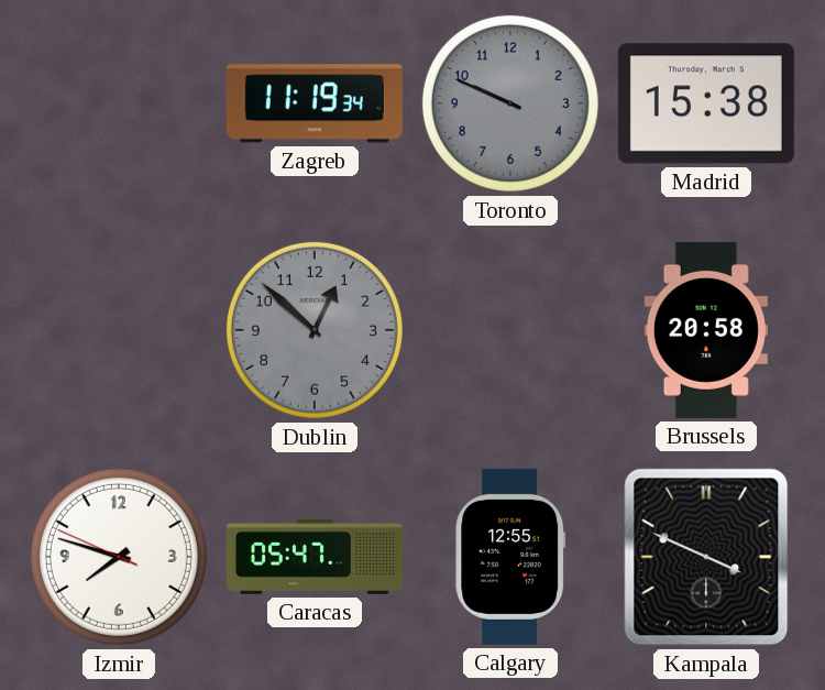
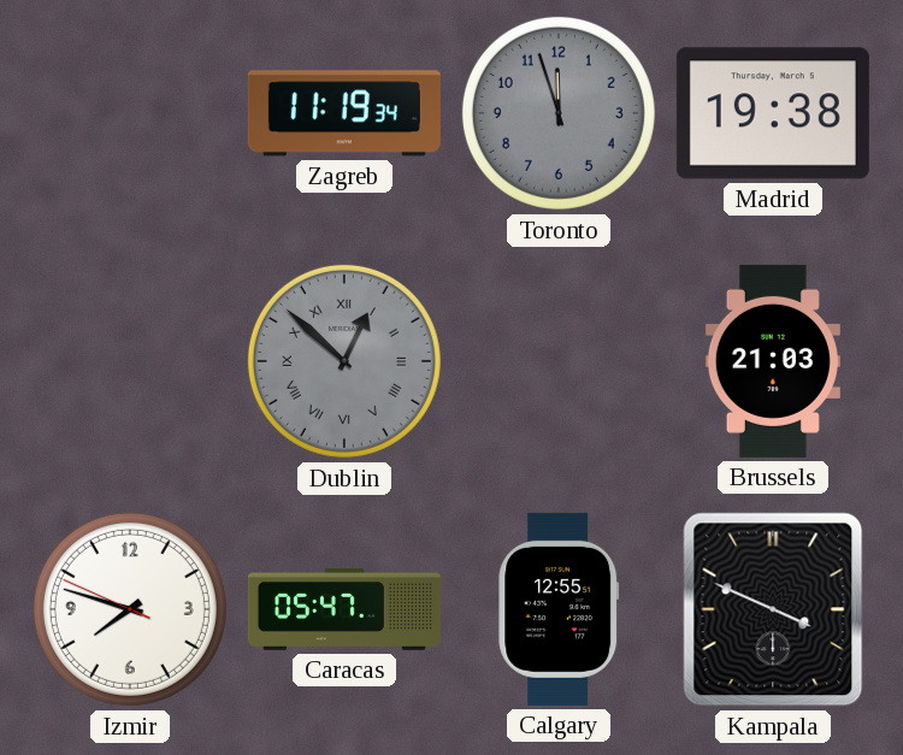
Toronto: 9:49 -> 11:57 (559, 113)
Madrid: 15:38 -> 19:38 (773, 113)
Dublin numerals: Arabic -> Roman (344, 361)
Brussels: 20:58 -> 21:03 (773, 361)
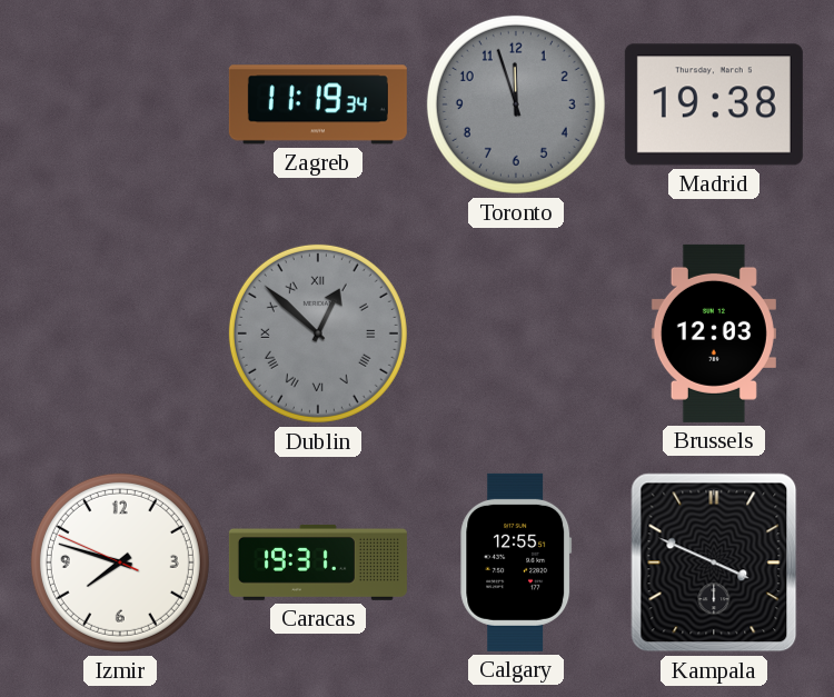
Brussels: 21:03 -> 12:03 (714, 333)
Caracas: 05:47 -> 19:31 (318, 562)
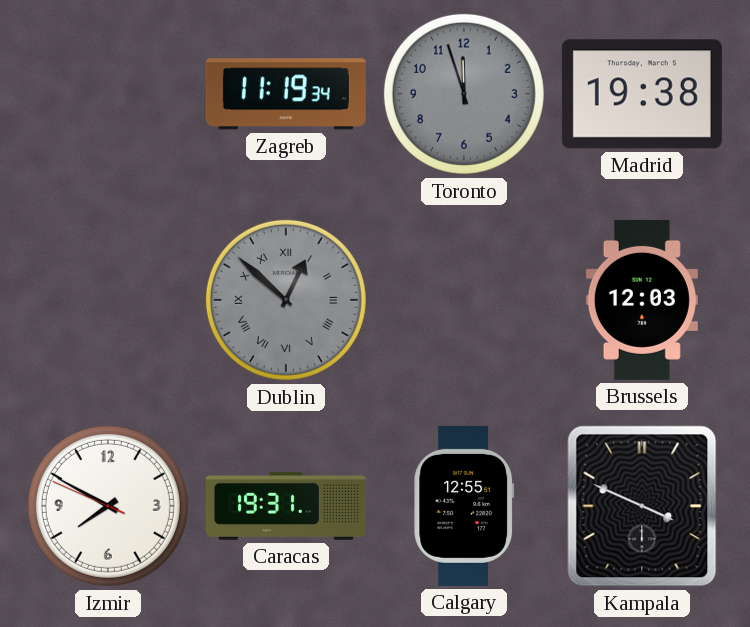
Izmir: 7:47 -> 7:49 (108, 506)
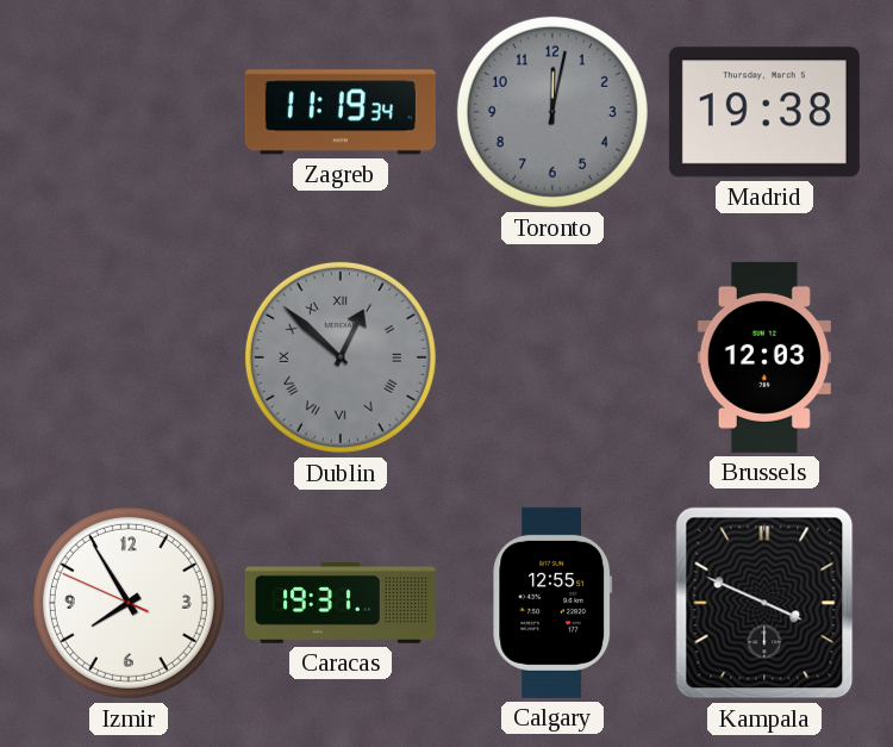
Toronto: 11:57 -> 12:02 (552, 112)
Izmir: 7:49 -> 7:54 (129, 603)
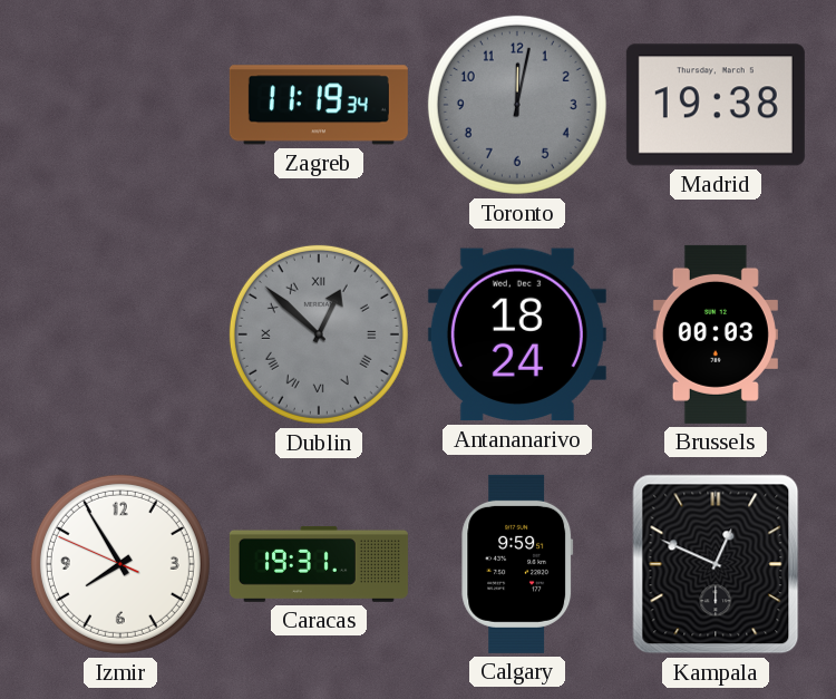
Antananarivo: none -> 18:24 (517, 334)
Brussels: 12:03 -> 00:03 (716, 334)
Calgary: 12:55 -> 9:59 (517, 564)
Kampala: 3:49 -> 12:49 (716, 564)
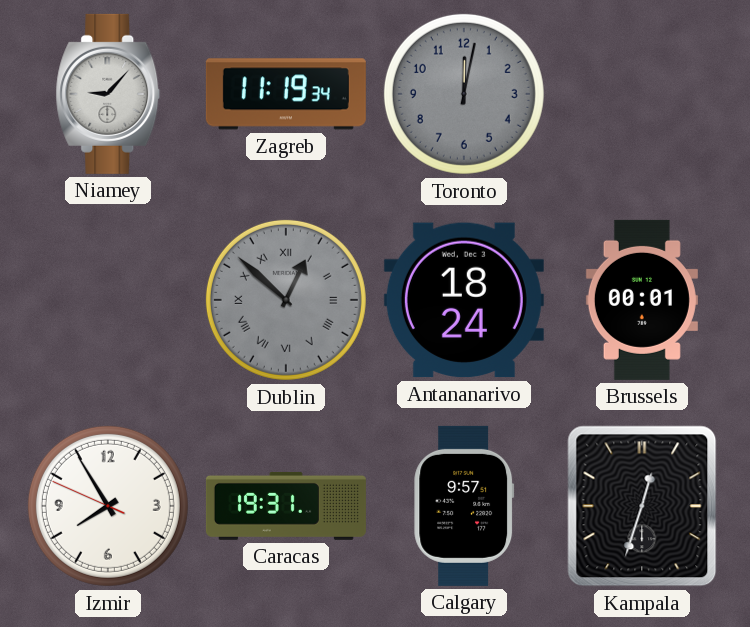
Niamey: none -> 9:07 (108, 94)
Madrid: 19:38 -> none (716, 105)
Brussels: 00:03 -> 00:01 (642, 300)
Calgary: 9:59 -> 9:57 (464, 506)
Kampala: 12:49 -> 12:33 (642, 506)
